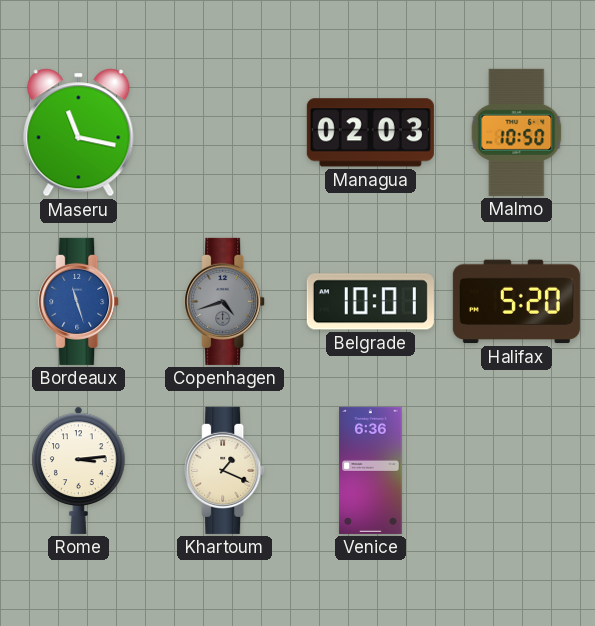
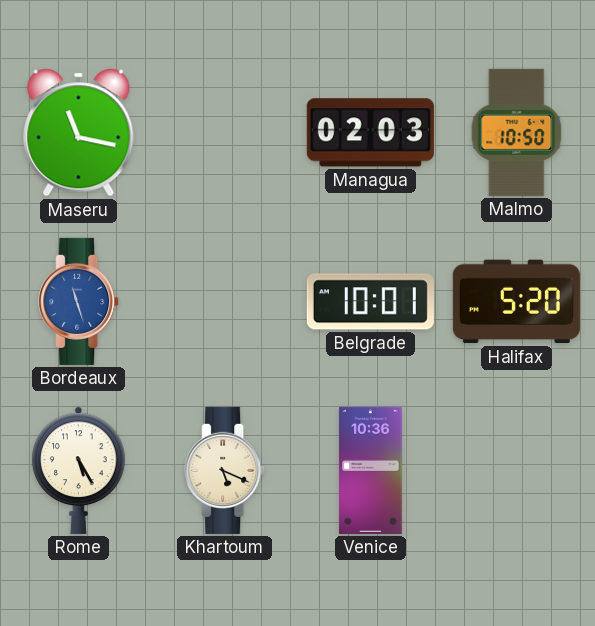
Copenhagen: 4:42 -> none (225, 301)
Rome: 3:14 -> 5:25 (79, 470)
Khartoum: 1:19 -> 5:19 (225, 470)
Venice: 6:36 -> 10:36 (371, 470)
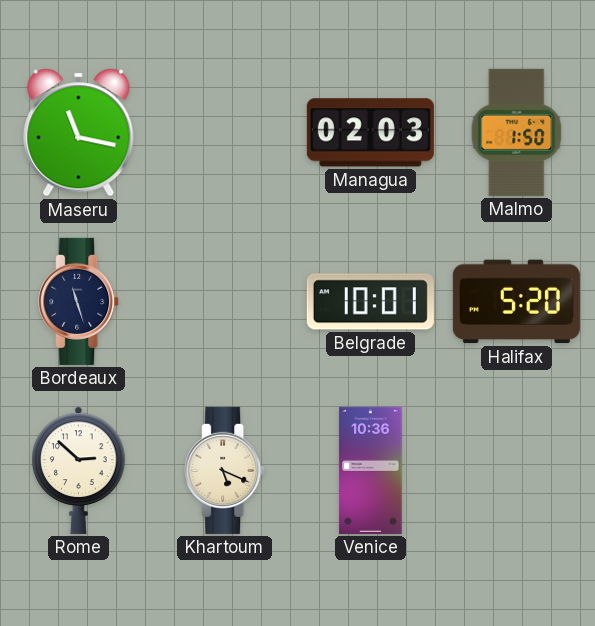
Malmo: 10:50 -> 1:50 (517, 132)
Bordeaux dial: blue -> navy (79, 301)
Rome: 5:25 -> 2:52 (79, 470)
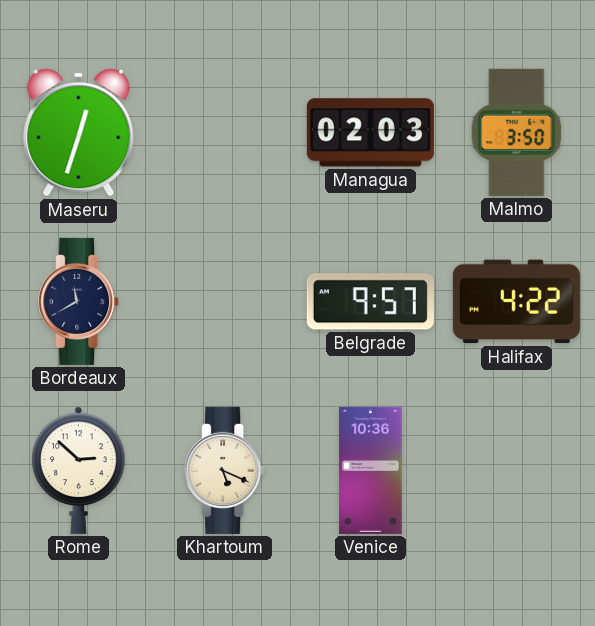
Maseru: 11:17 -> 12:33 (79, 133)
Malmo: 1:50 -> 3:50 (517, 132)
Bordeaux: 11:27 -> 11:40 (79, 301)
Belgrade: 10:01 -> 9:57 (370, 302)
Halifax: 5:20 -> 4:22 (516, 302)
